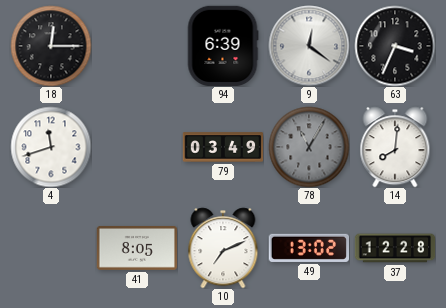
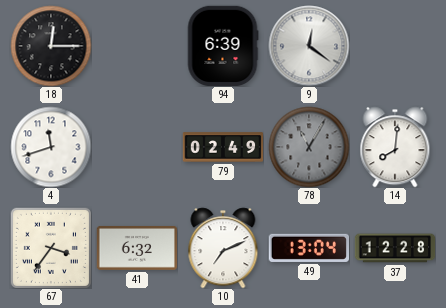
63: 3:34 -> none (395, 46)
79: 03:49 -> 02:49 (223, 147)
67: none -> 3:36 (51, 248)
41: 8:05 -> 6:32 (137, 248)
49: 13:02 -> 13:04 (308, 248)
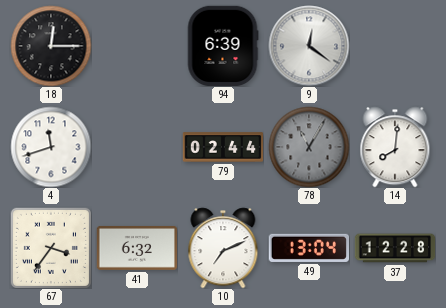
79: 02:49 -> 02:44 (223, 147)
